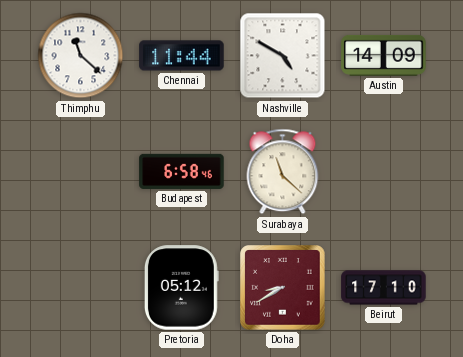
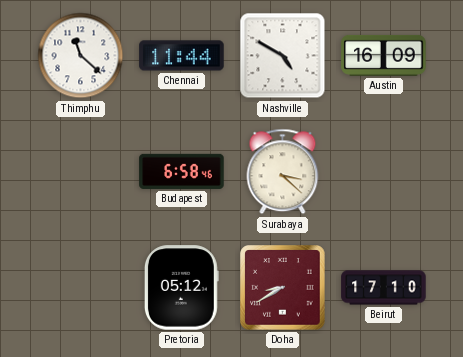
Austin: 14:09 -> 16:09 (384, 55)
Surabaya: 11:22 -> 3:22 (283, 172)
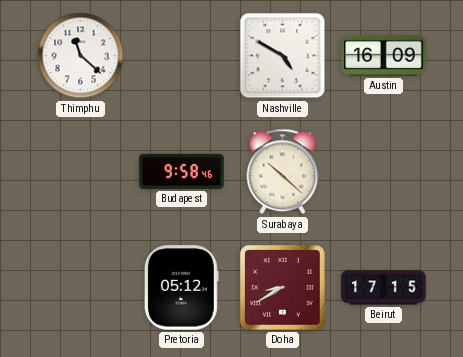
Chennai: 11:44 -> none (182, 56)
Budapest: 6:58 -> 9:58 (182, 171)
Surabaya: 3:22 -> 10:22 (283, 172)
Beirut: 17:10 -> 17:15 (384, 288)
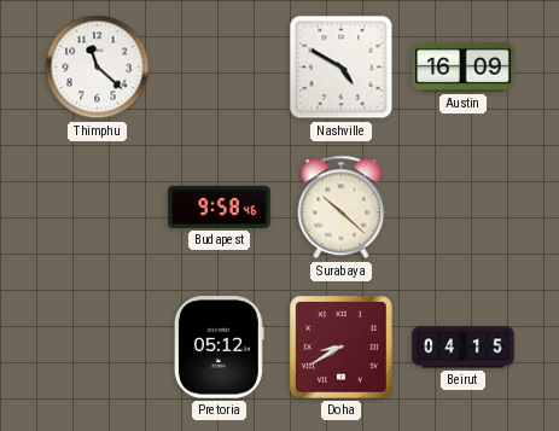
Beirut: 17:15 -> 04:15 (464, 348)
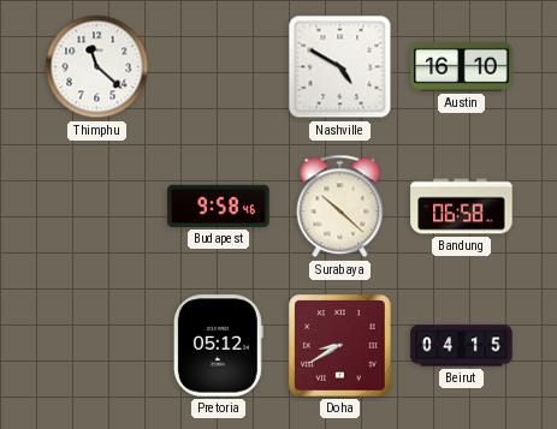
Austin: 16:09 -> 16:10 (462, 66)
Bandung: none -> 06:58 (462, 207)
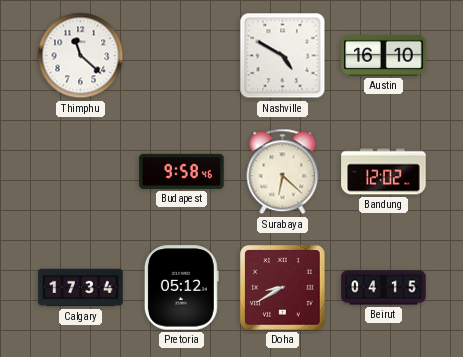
Surabaya: 10:22 -> 6:22 (283, 172)
Bandung: 06:58 -> 12:02 (384, 172)
Calgary: none -> 17:34 (81, 288)
